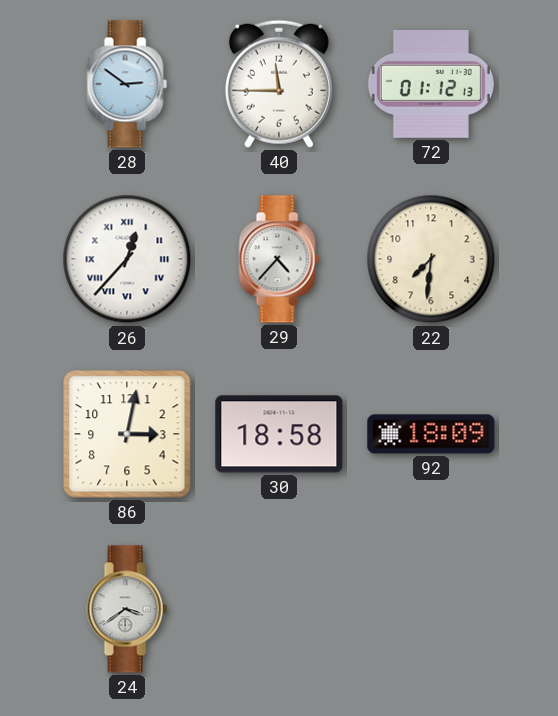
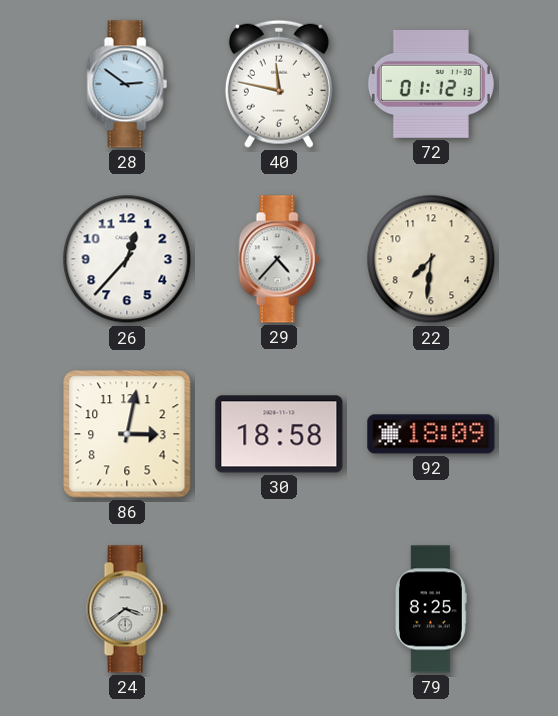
40: 11:45 -> 11:47 (279, 84)
26 numerals: Roman -> Arabic (127, 259)
79: none -> 8:25 (431, 609)
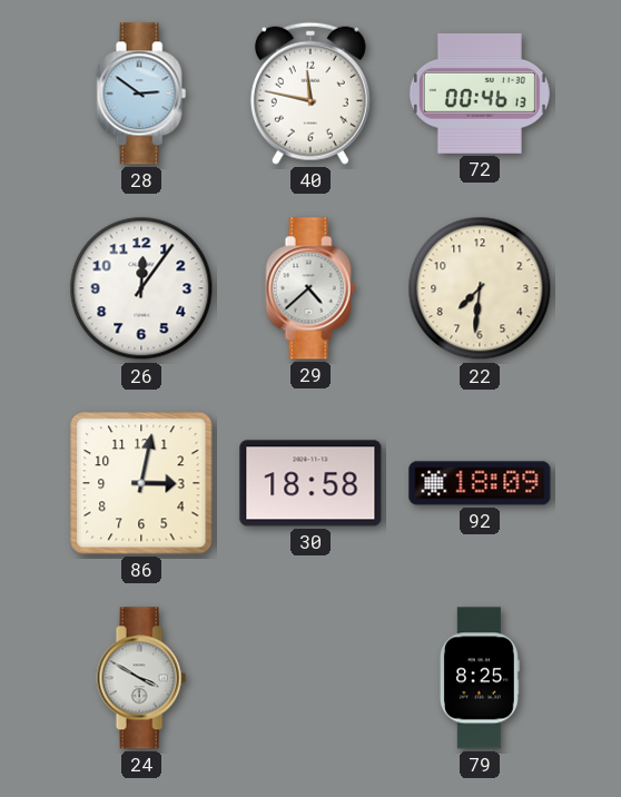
72: 01:12 -> 00:46 (480, 94)
26: 12:37 -> 12:06 (141, 288)
29: 4:37 -> 4:38 (310, 288)
24: 3:39 -> 3:50 (141, 678)
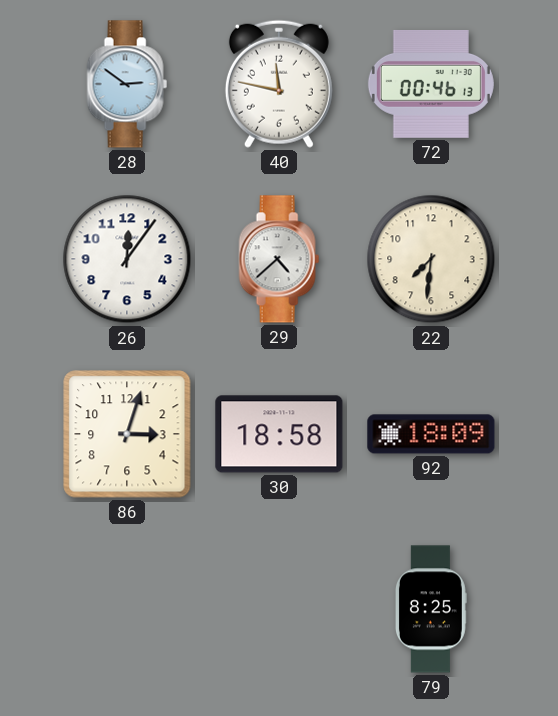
86: 3:02 -> 3:03 (127, 434)
24: 3:50 -> none (141, 678)
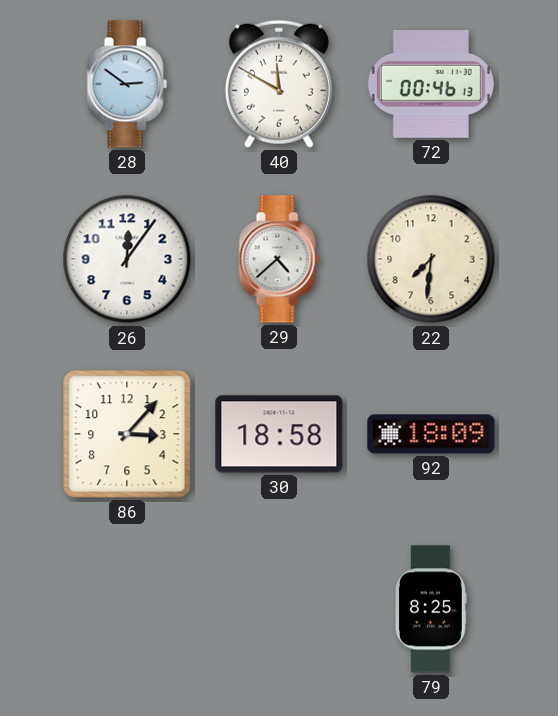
40: 11:47 -> 11:50 (279, 84)
86: 3:03 -> 3:07 (127, 434)
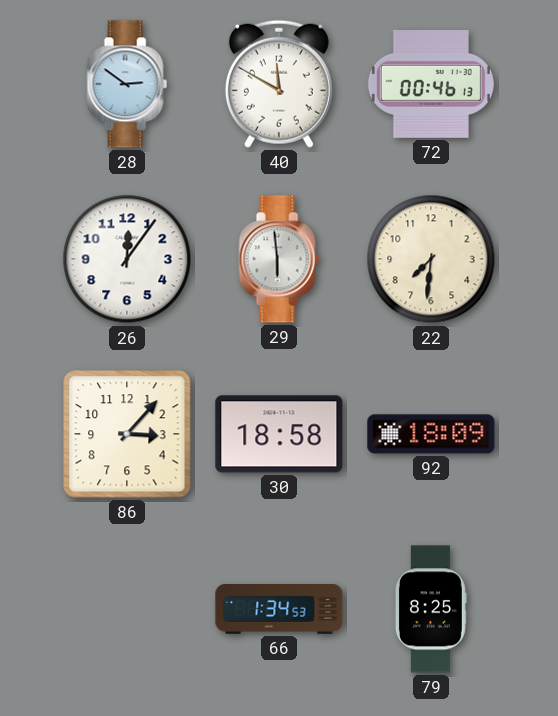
29: 4:38 -> 5:59 (279, 259)
66: none -> 1:34 (279, 609)
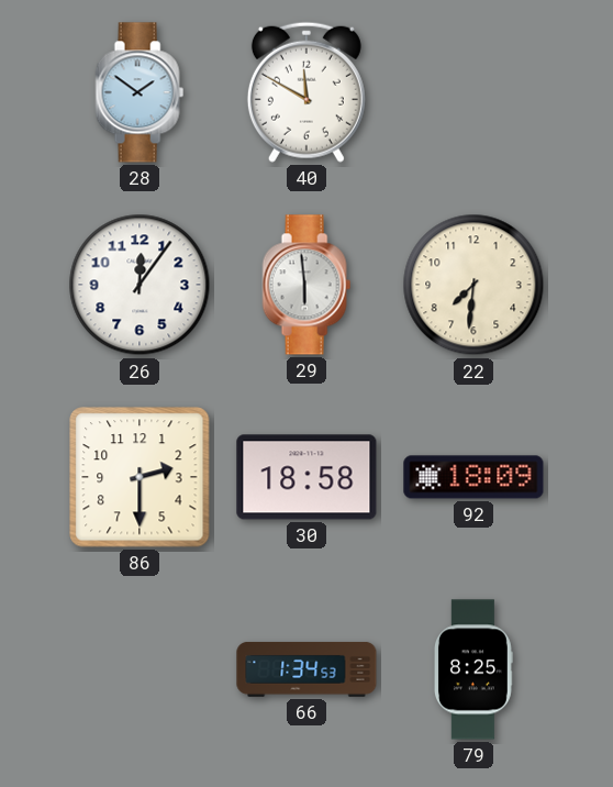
28: 2:51 -> 1:51 (140, 92)
72: 00:46 -> none (431, 84)
86: 3:07 -> 2:30 (140, 477)
